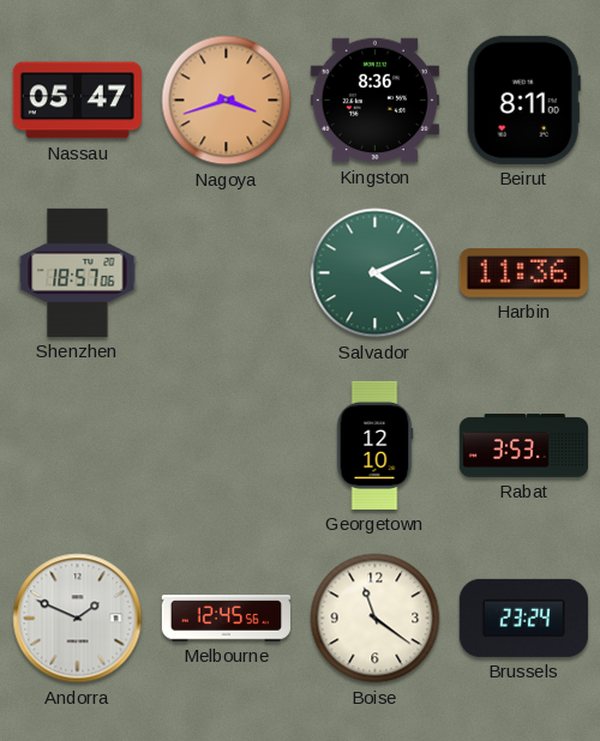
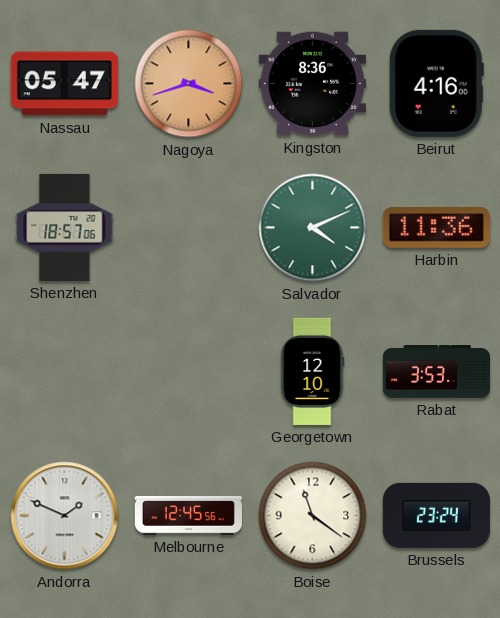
Beirut: 8:11 -> 4:16 (436, 83)
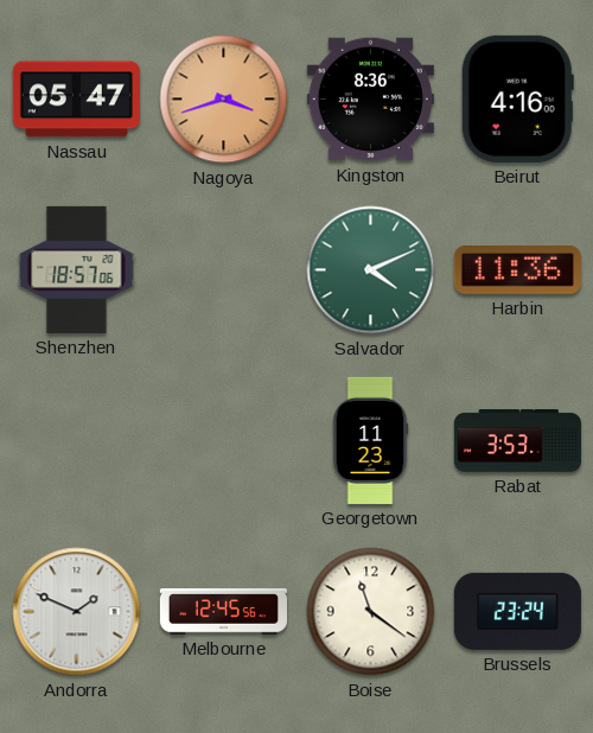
Georgetown: 12:10 -> 11:23 (370, 440)
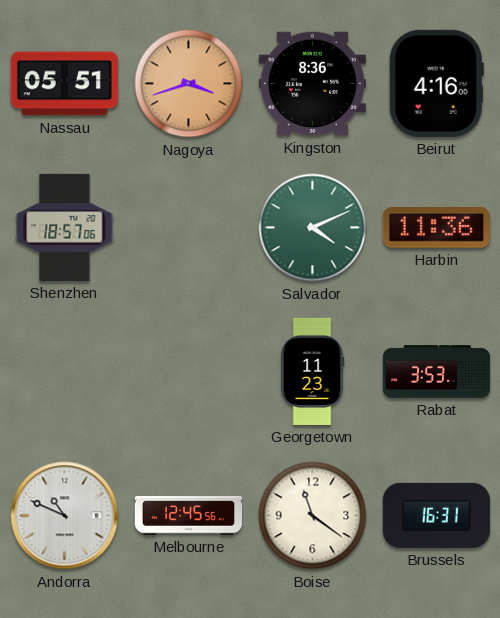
Nassau: 05:47 -> 05:51 (64, 84)
Andorra: 1:49 -> 10:49 (65, 516)
Brussels: 23:24 -> 16:31 (436, 515)
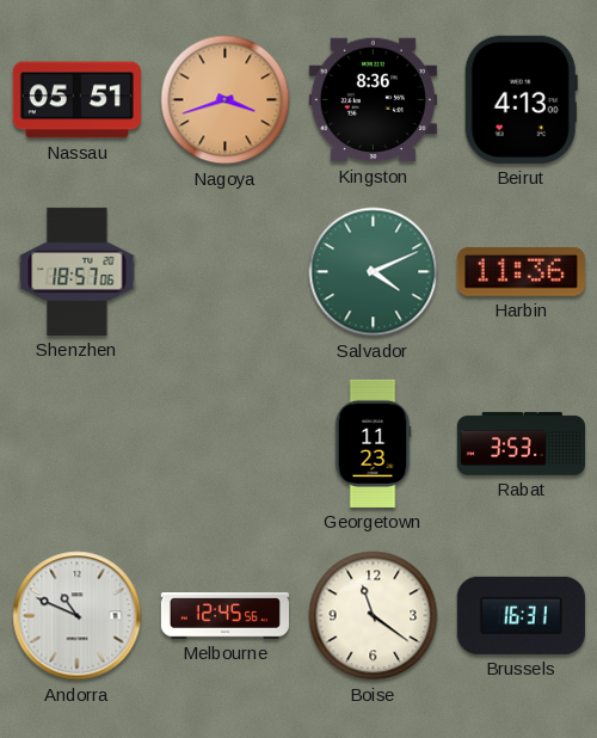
Beirut: 4:16 -> 4:13 (521, 99)
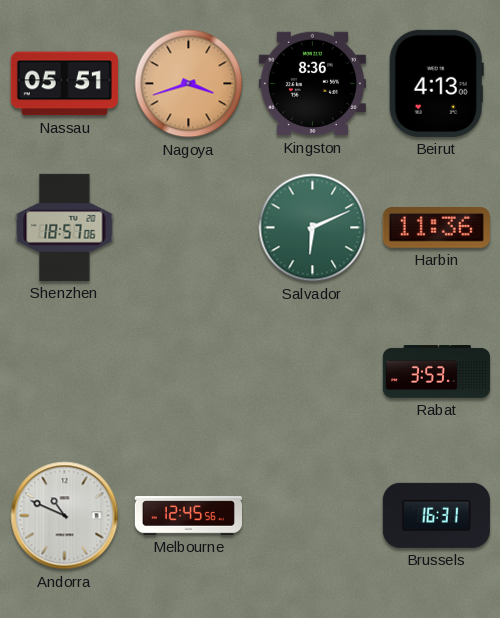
Salvador: 4:11 -> 6:11 (313, 228)
Georgetown: 11:23 -> none (373, 443)
Boise: 11:21 -> none (374, 616)
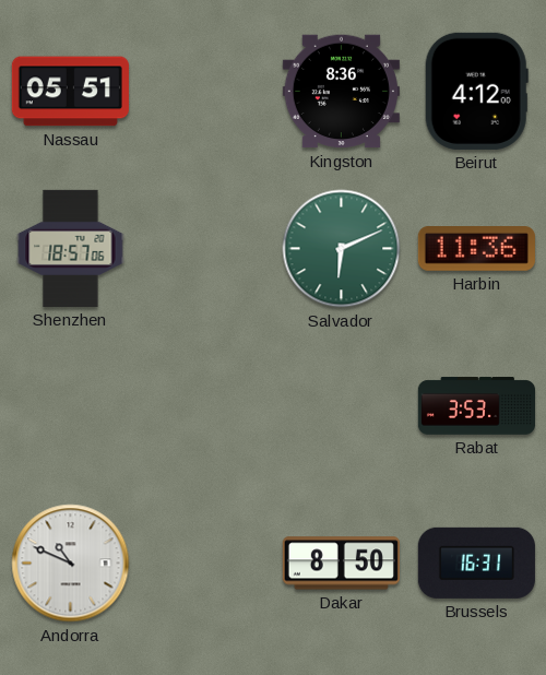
Nagoya: 3:42 -> none (189, 84)
Beirut: 4:13 -> 4:12 (476, 91)
Melbourne: 12:45 -> none (188, 516)
Dakar: none -> 8:50 (341, 564)
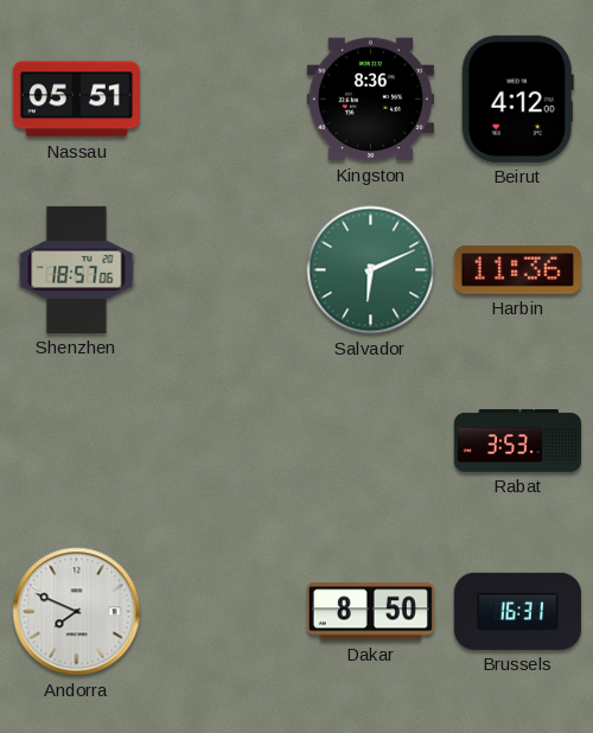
Andorra: 10:49 -> 7:49 (77, 612)
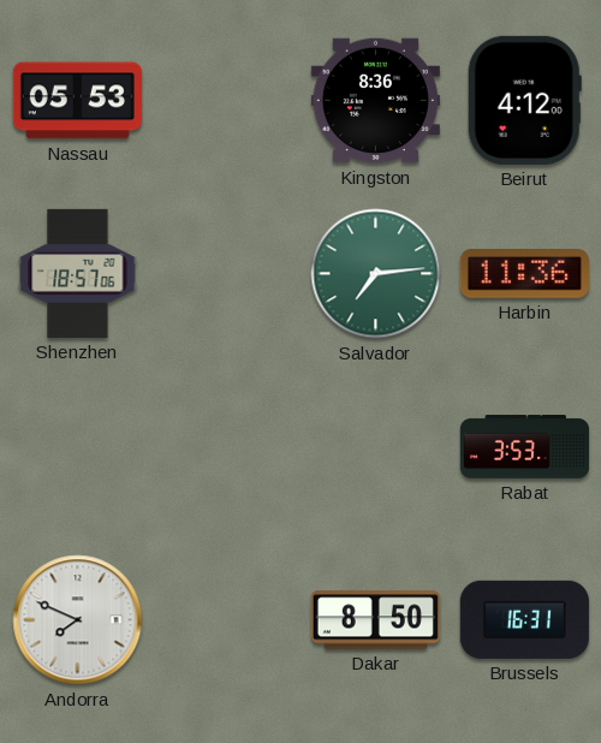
Nassau: 05:51 -> 05:53 (77, 101)
Salvador: 6:11 -> 7:14 (376, 274)
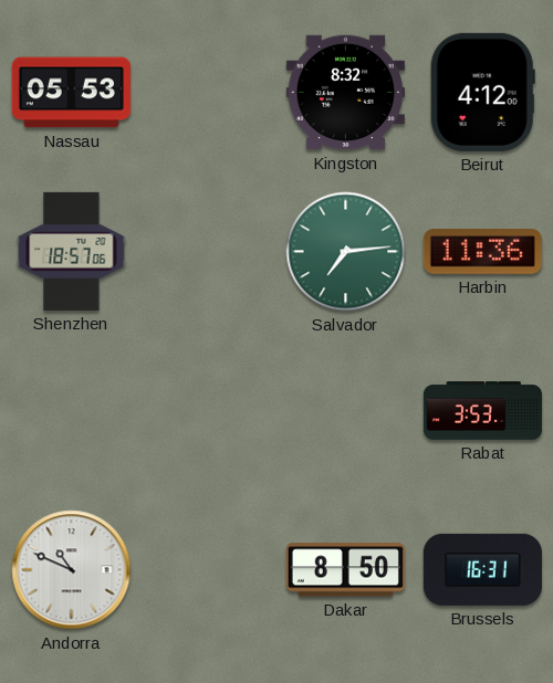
Kingston: 8:36 -> 8:32 (345, 93)
Andorra: 7:49 -> 10:49 (72, 570)
